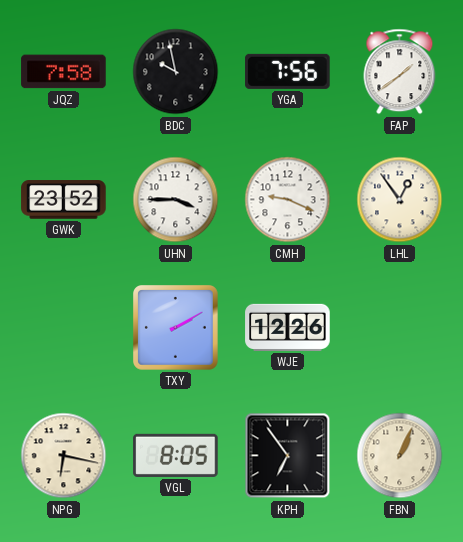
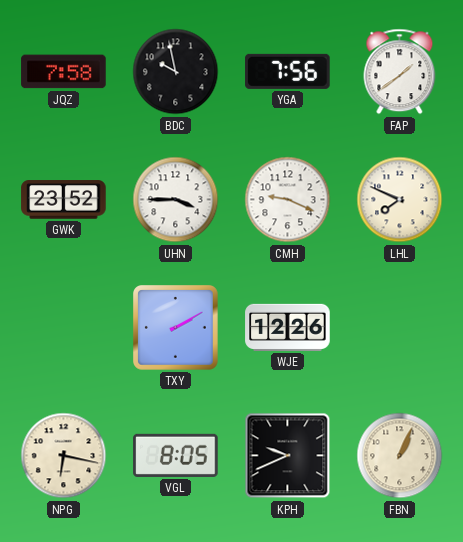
LHL: 12:54 -> 7:49 (400, 200)
KPH: 6:54 -> 9:41 (288, 456)
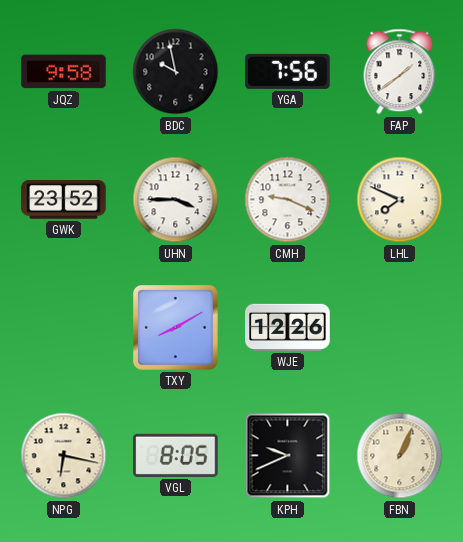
JQZ: 7:58 -> 9:58 (64, 72)
TXY: 2:10 -> 8:10 (176, 328)
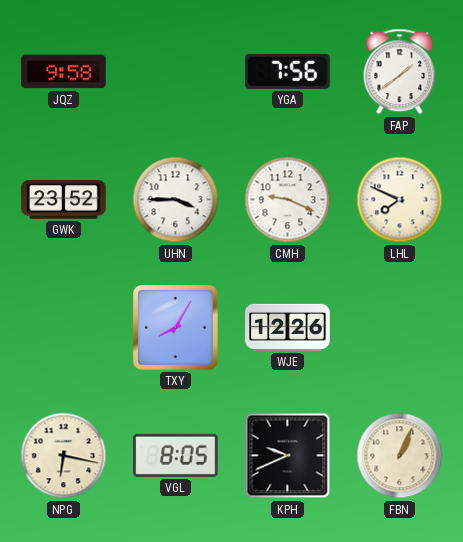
BDC: 9:58 -> none (176, 72)
TXY: 8:10 -> 8:05 (176, 328)
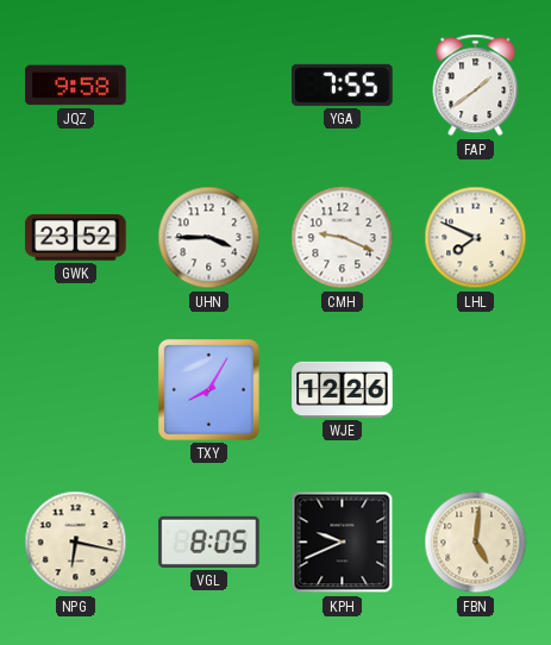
YGA: 7:56 -> 7:55 (343, 84)
FBN: 1:04 -> 5:01 (476, 543)
